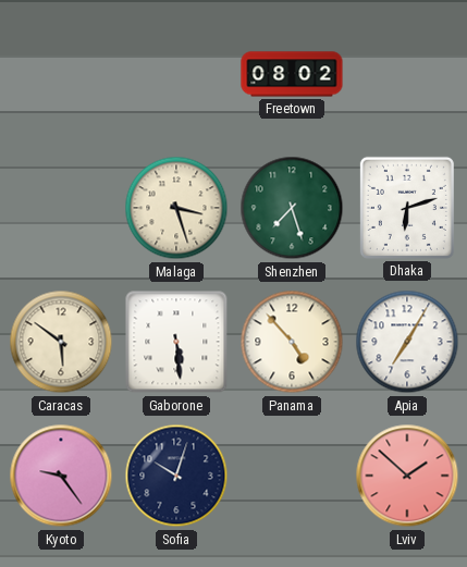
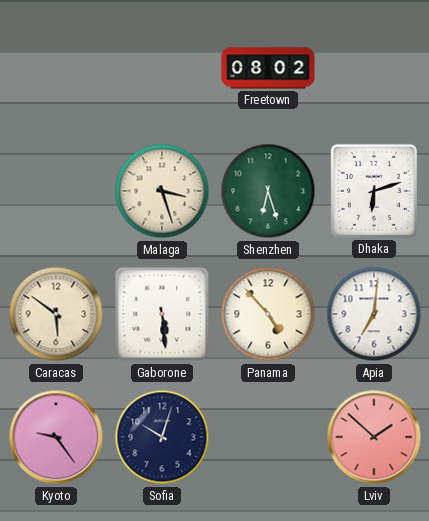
Shenzhen: 7:27 -> 6:27 (268, 191)
Apia: 7:05 -> 7:01 (374, 314)
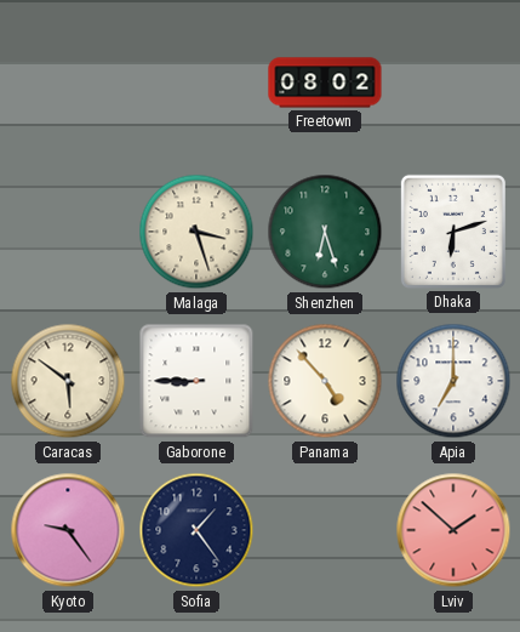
Gaborone: 5:29 -> 8:45 (196, 381)
Apia: 7:01 -> 7:00 (453, 381)
Sofia: 10:03 -> 1:24 (196, 530)
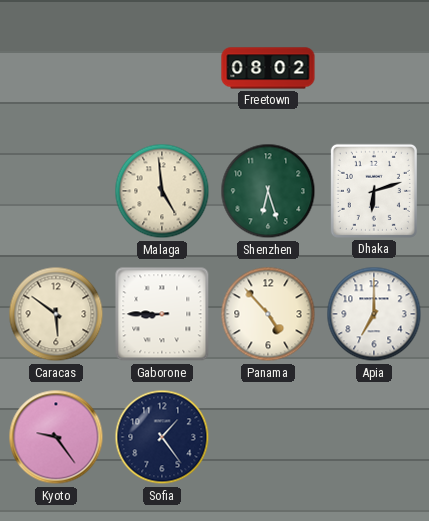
Malaga: 3:27 -> 4:59 (162, 191)
Lviv: 1:52 -> none (453, 530)
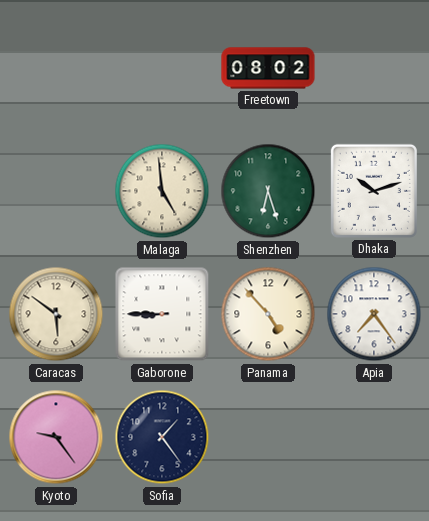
Dhaka: 6:12 -> 10:12 (374, 191)
Apia: 7:00 -> 7:24 (374, 314)
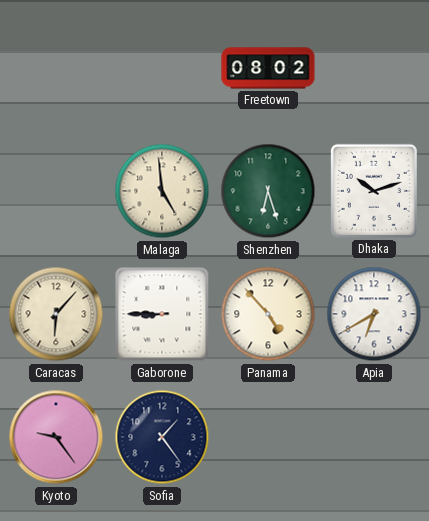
Caracas: 5:51 -> 6:07 (56, 314)
Apia: 7:24 -> 6:40 (374, 314)
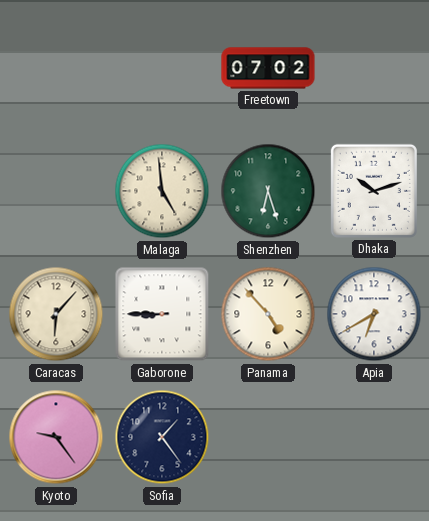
Freetown: 08:02 -> 07:02 (268, 68)
